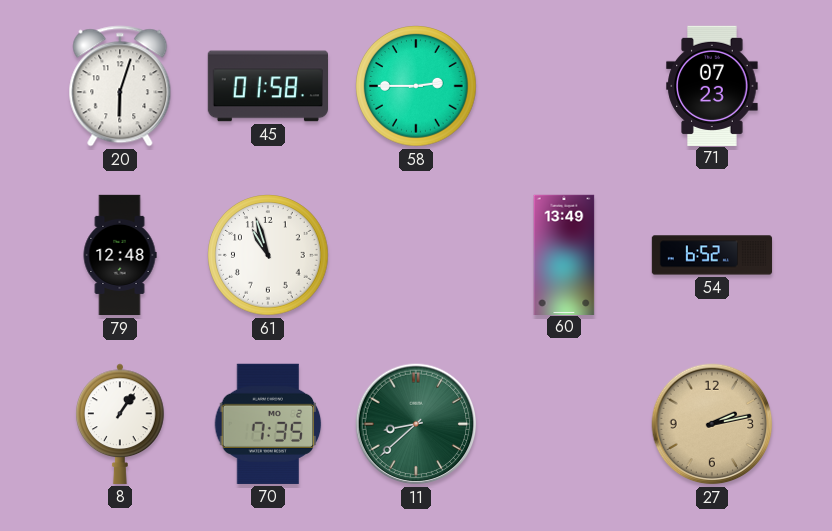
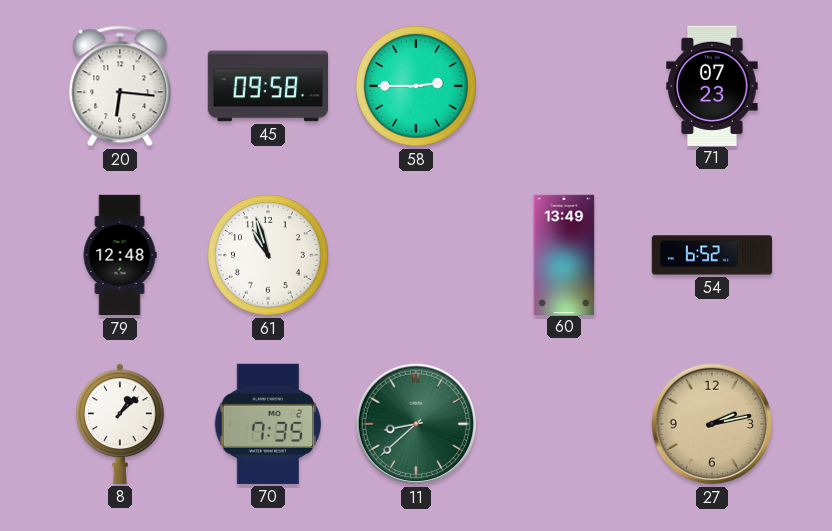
20: 6:03 -> 6:16 (120, 86)
45: 01:58 -> 09:58 (267, 86)
8: 1:06 -> 1:08 (120, 424)
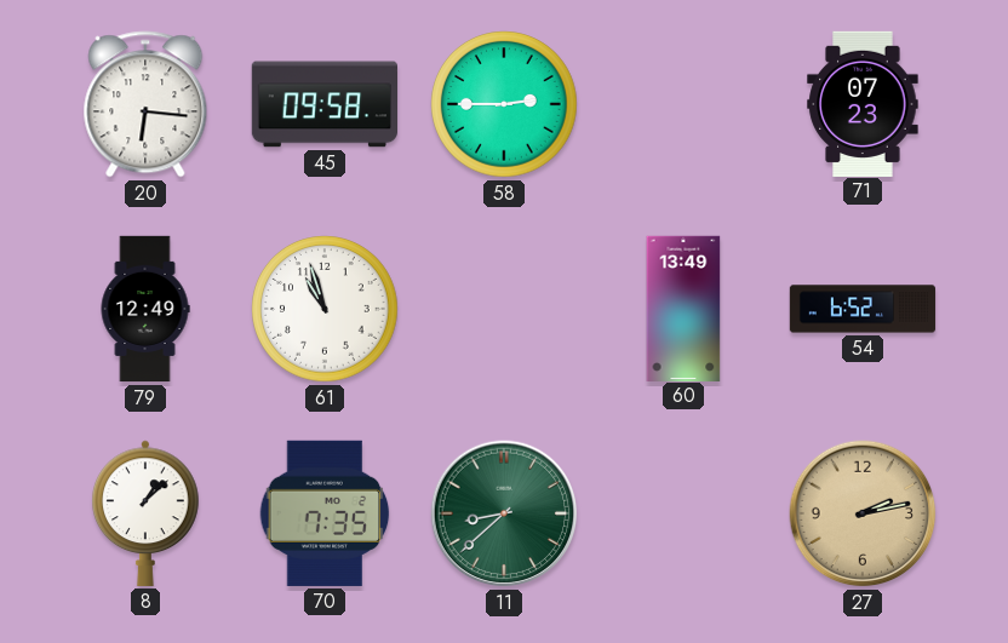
79: 12:48 -> 12:49 (145, 309)
